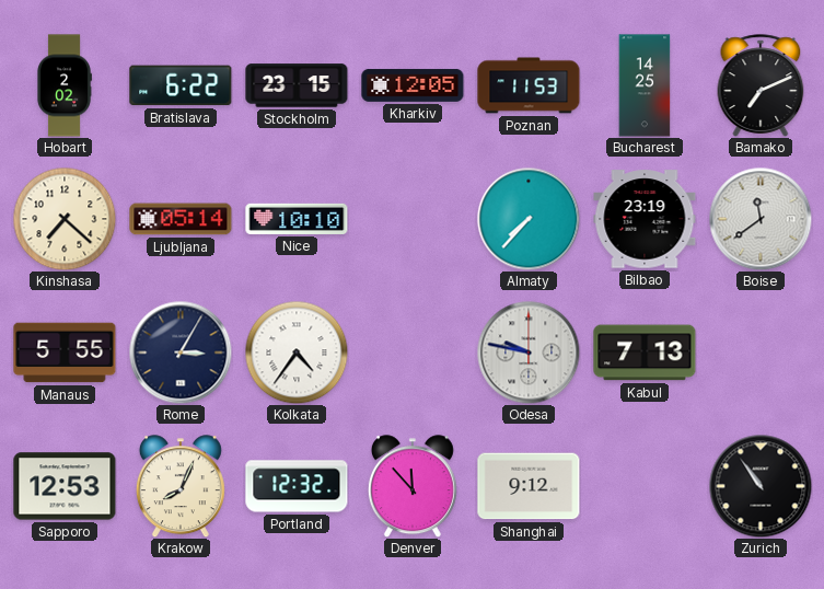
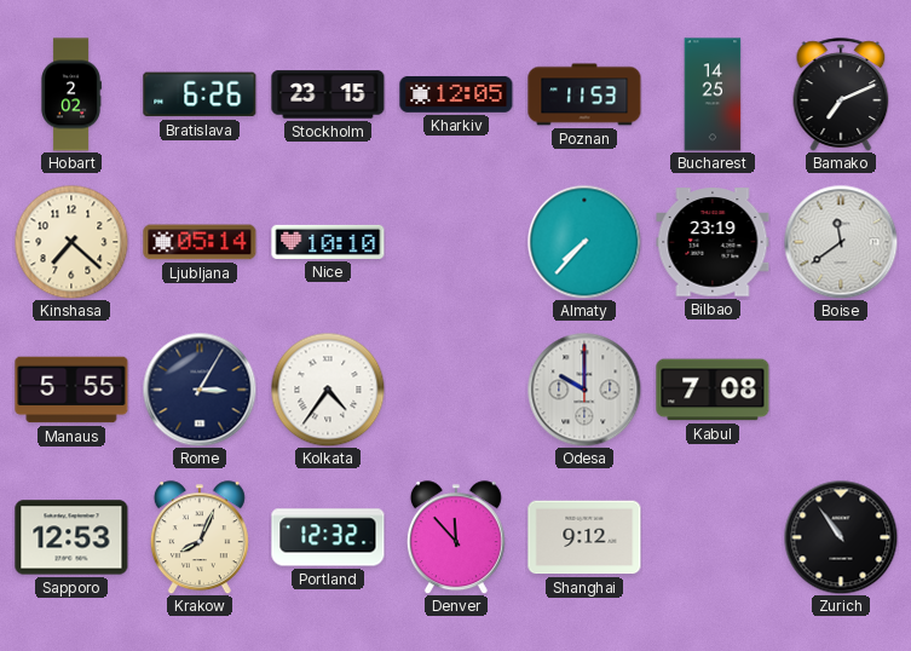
Bratislava: 6:22 -> 6:26 (200, 94)
Odesa: 9:47 -> 10:00 (584, 390)
Kabul: 7:13 -> 7:08 (713, 390)
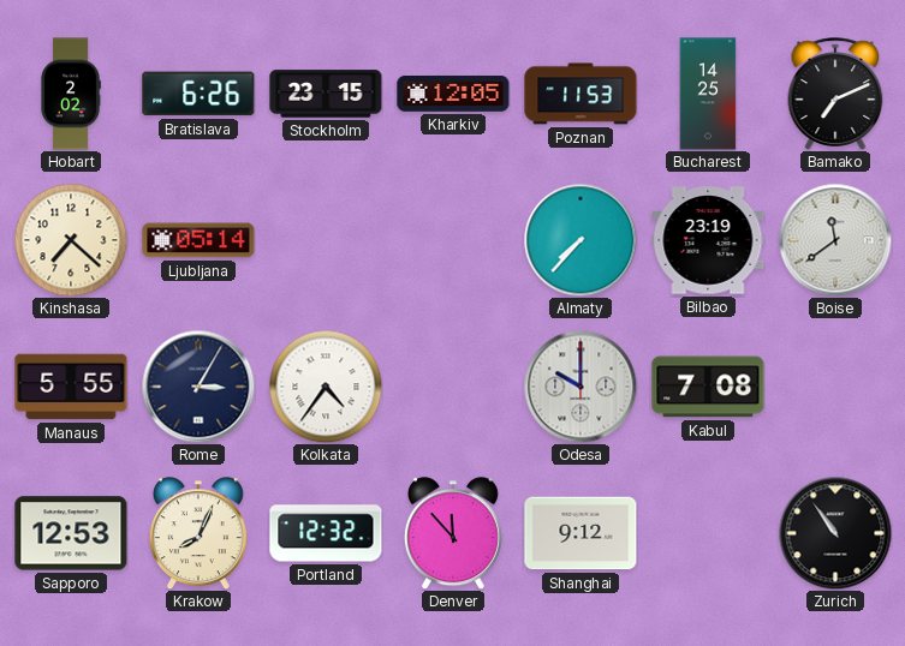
Nice: 10:10 -> none (328, 242)
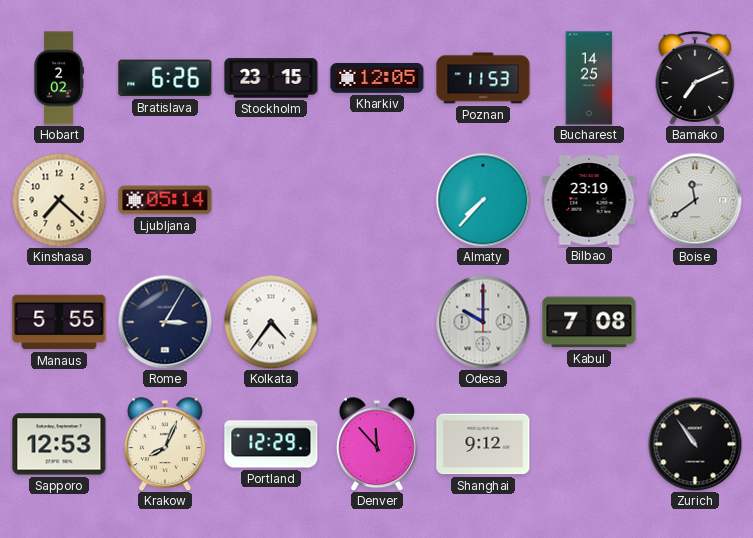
Portland: 12:32 -> 12:29 (271, 444)
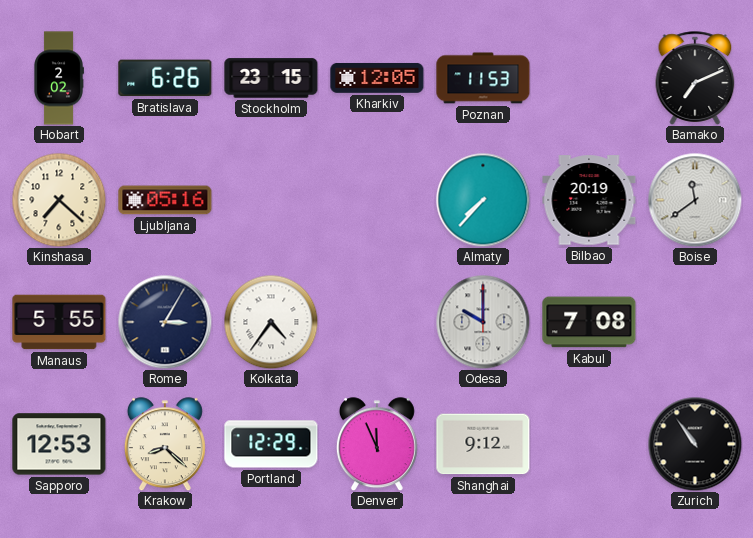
Bucharest: 14:25 -> none (589, 78)
Ljubljana: 05:14 -> 05:16 (165, 200)
Bilbao: 23:19 -> 20:19 (589, 200)
Krakow: 8:04 -> 8:22 (165, 444)
Denver: 11:53 -> 11:56 (377, 444)
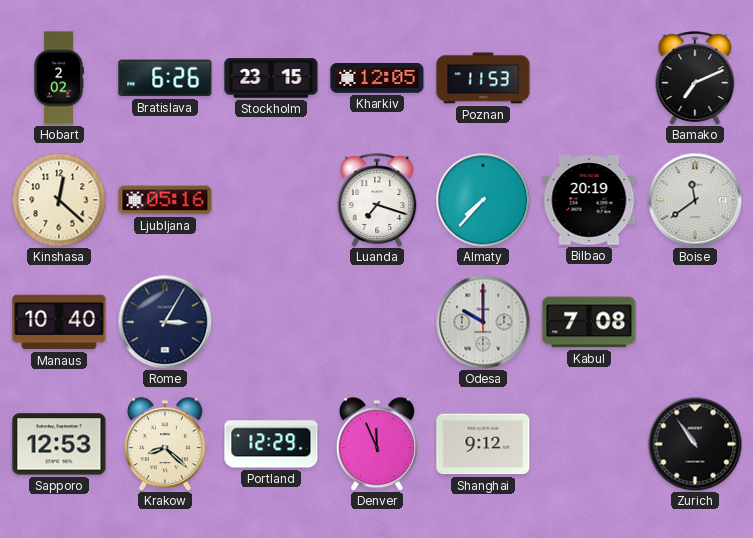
Kinshasa: 7:22 -> 12:22 (59, 200)
Luanda: none -> 7:18 (377, 200)
Manaus: 5:55 -> 10:40 (59, 322)
Kolkata: 4:36 -> none (271, 322)
